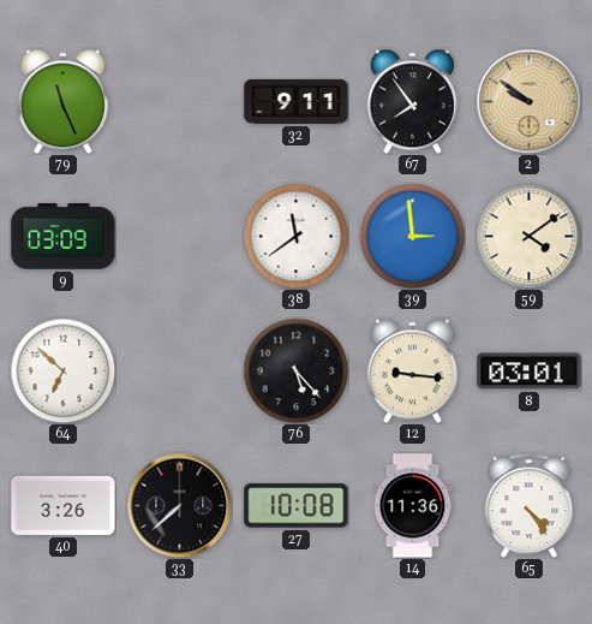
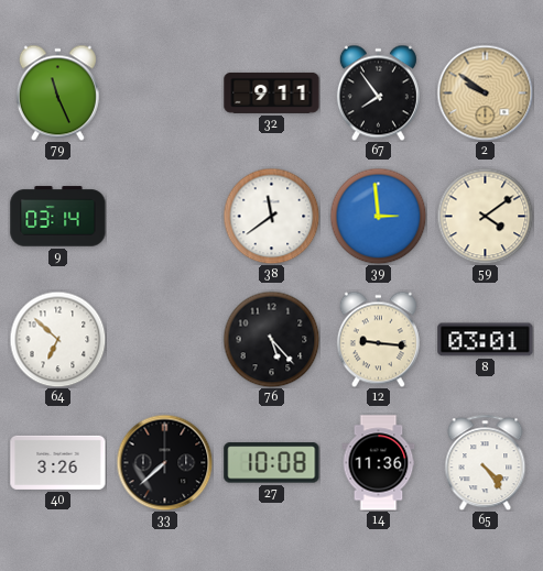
9: 03:09 -> 03:14 (58, 217)
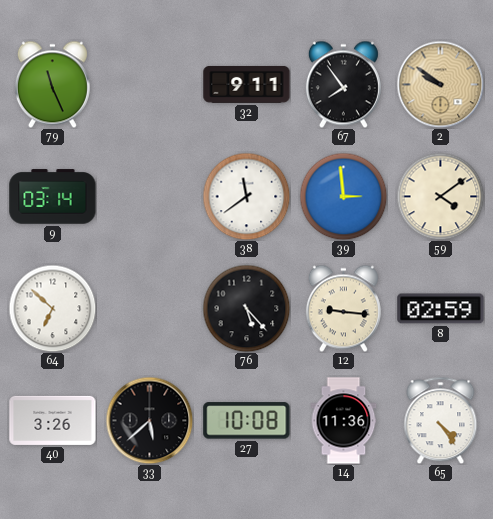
8: 03:01 -> 02:59 (441, 309)
33: 7:38 -> 5:38 (149, 420)
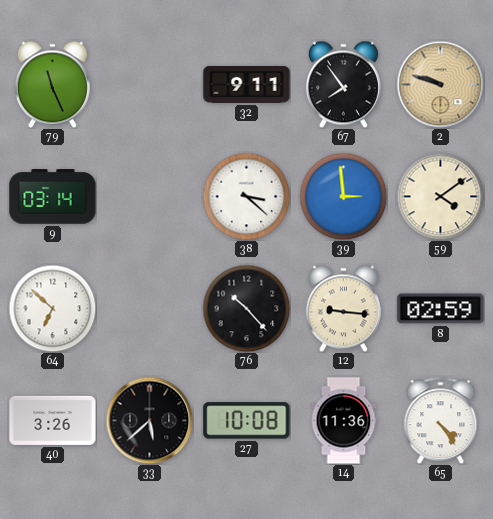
2: 9:51 -> 9:48 (440, 84)
38: 11:39 -> 3:22 (246, 196)
76: 5:23 -> 10:23 (246, 308)
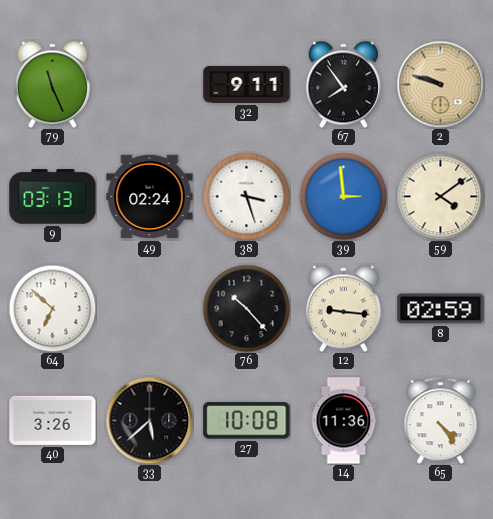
9: 03:14 -> 03:13 (53, 197)
49: none -> 02:24 (150, 197)
38: 3:22 -> 3:27 (246, 196)
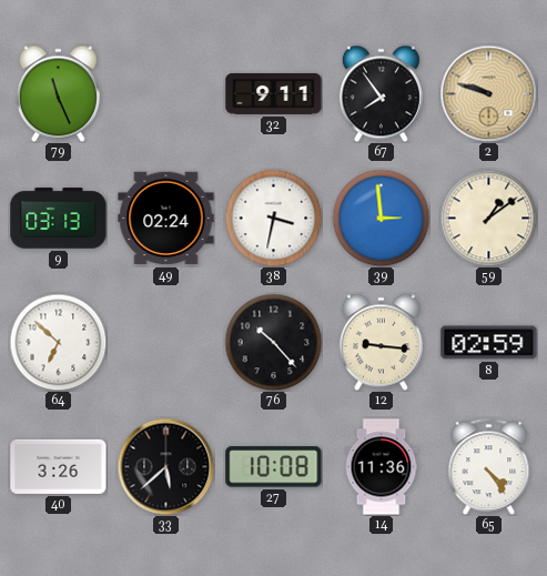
38: 3:27 -> 3:32 (273, 218)
59: 4:09 -> 1:09 (488, 218)
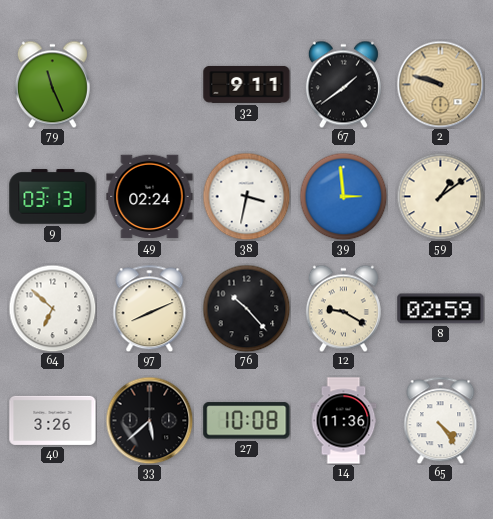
67: 7:54 -> 1:39 (343, 84)
97: none -> 8:11 (150, 308)
12: 9:16 -> 9:20 (343, 308)
